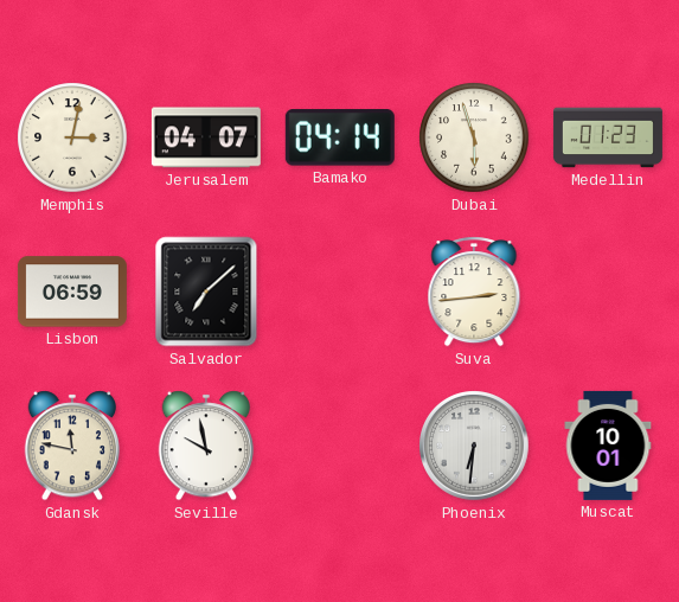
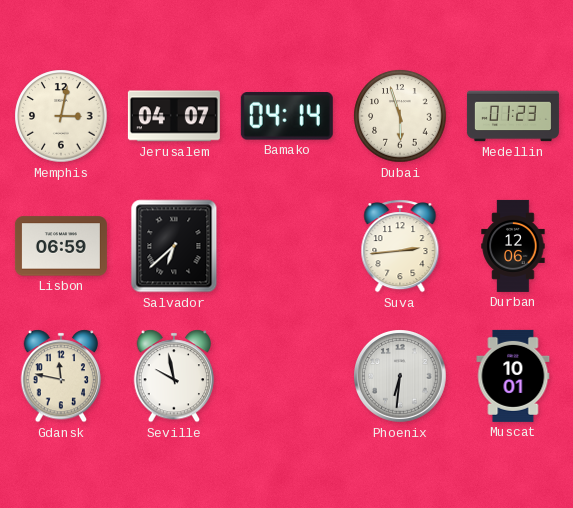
Salvador: 7:08 -> 6:38 (174, 246)
Durban: none -> 12:06 (513, 246)
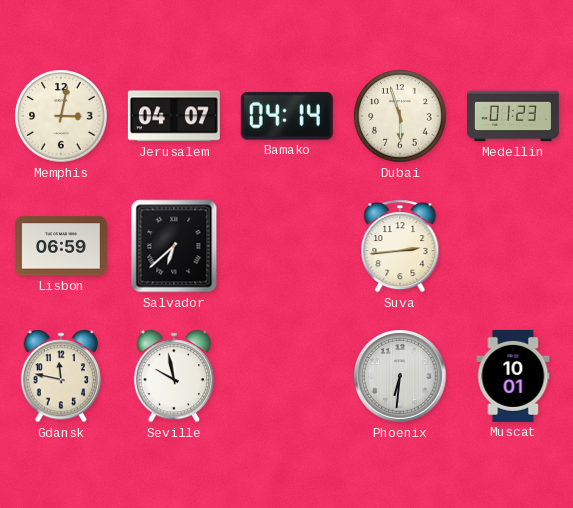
Durban: 12:06 -> none (513, 246)
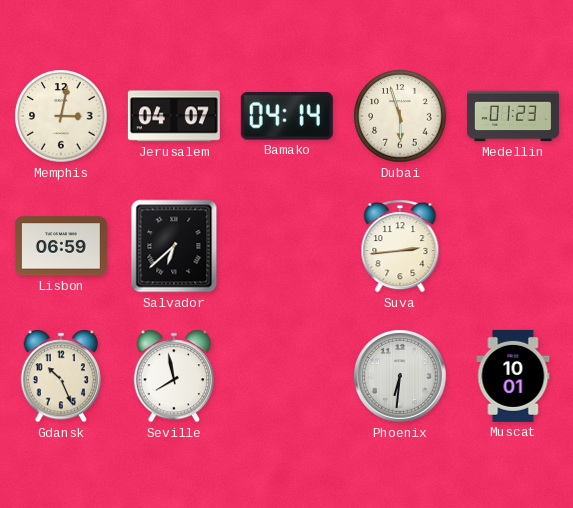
Gdansk: 11:47 -> 10:26 (61, 376)
Seville: 9:58 -> 7:58 (174, 376)
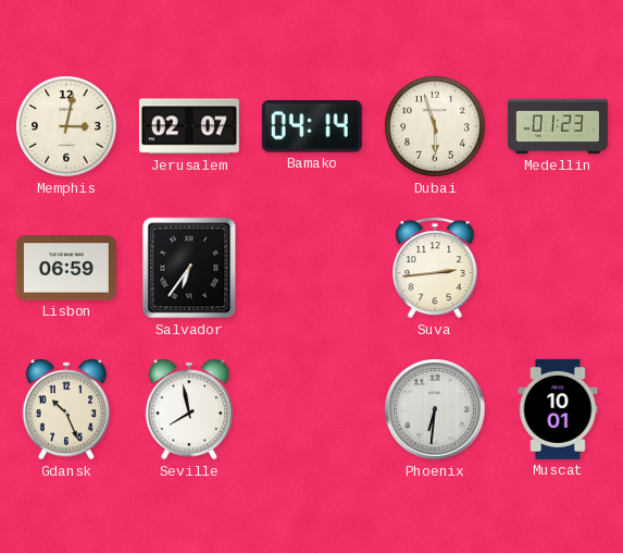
Jerusalem: 04:07 -> 02:07 (189, 126)
Salvador: 6:38 -> 6:36 (189, 268)
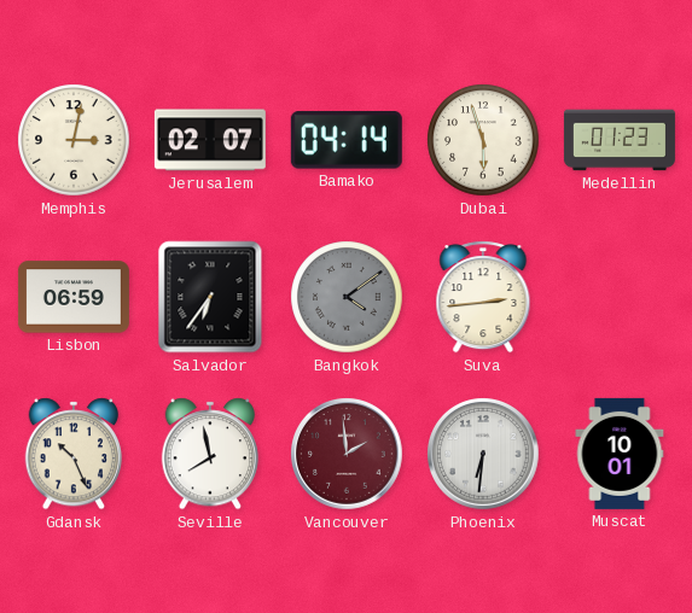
Bangkok: none -> 4:09 (347, 297)
Vancouver: none -> 1:59 (347, 454)
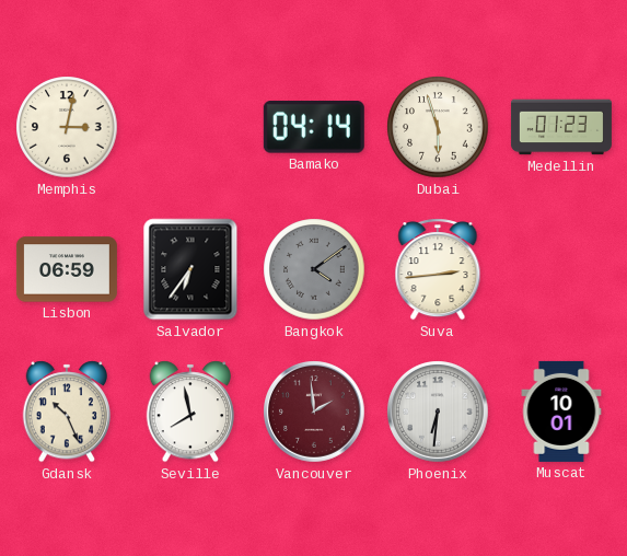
Jerusalem: 02:07 -> none (210, 140)
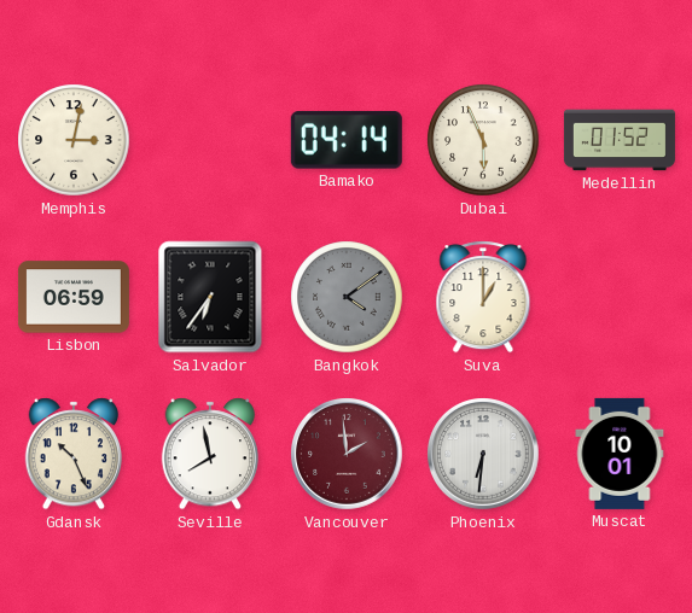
Dubai: 5:57 -> 5:56 (483, 140)
Medellin: 01:23 -> 01:52 (620, 140)
Suva: 2:44 -> 1:00 (483, 297)
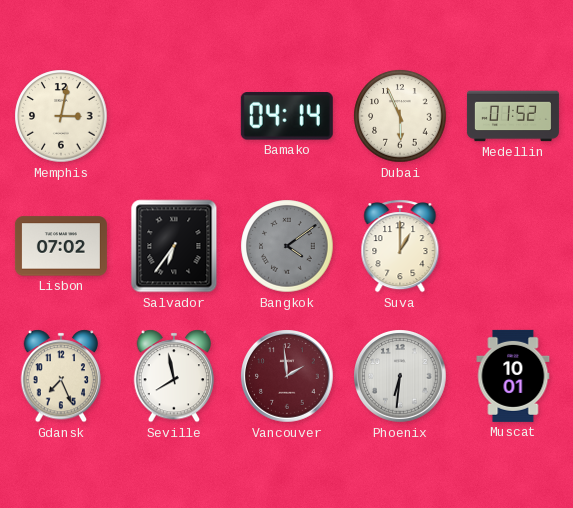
Lisbon: 06:59 -> 07:02 (61, 246)
Gdansk: 10:26 -> 7:26 (61, 376)
